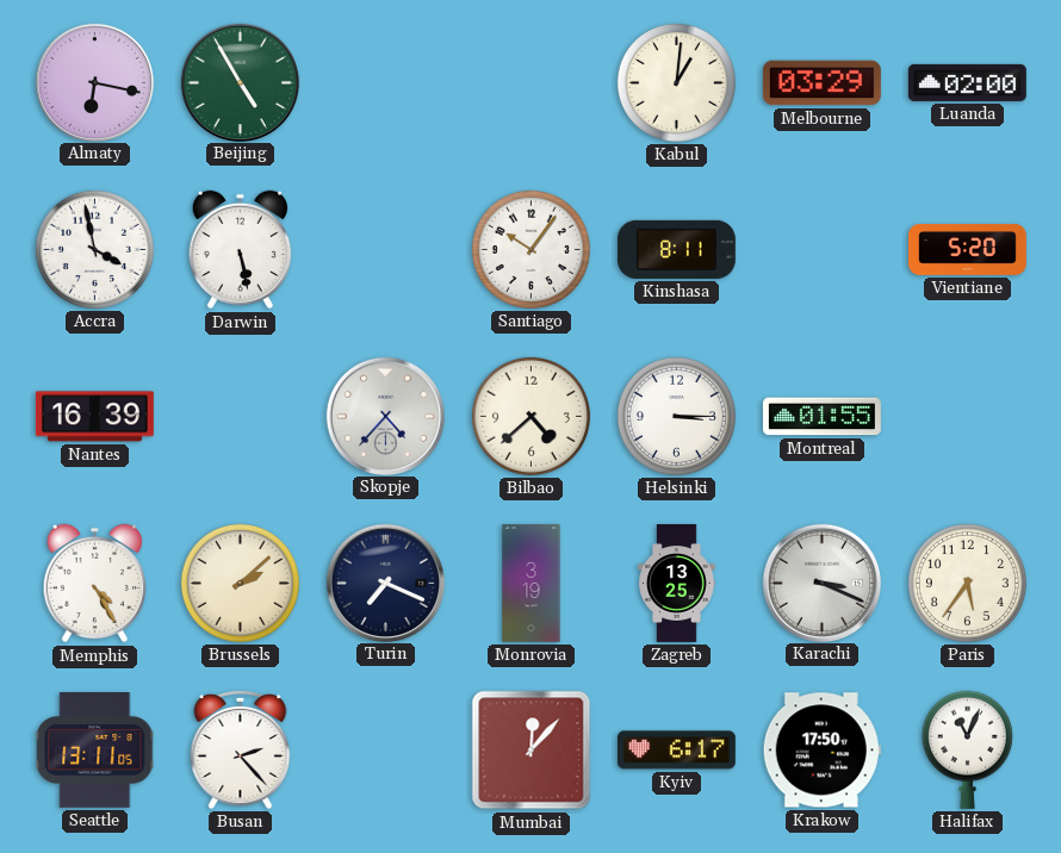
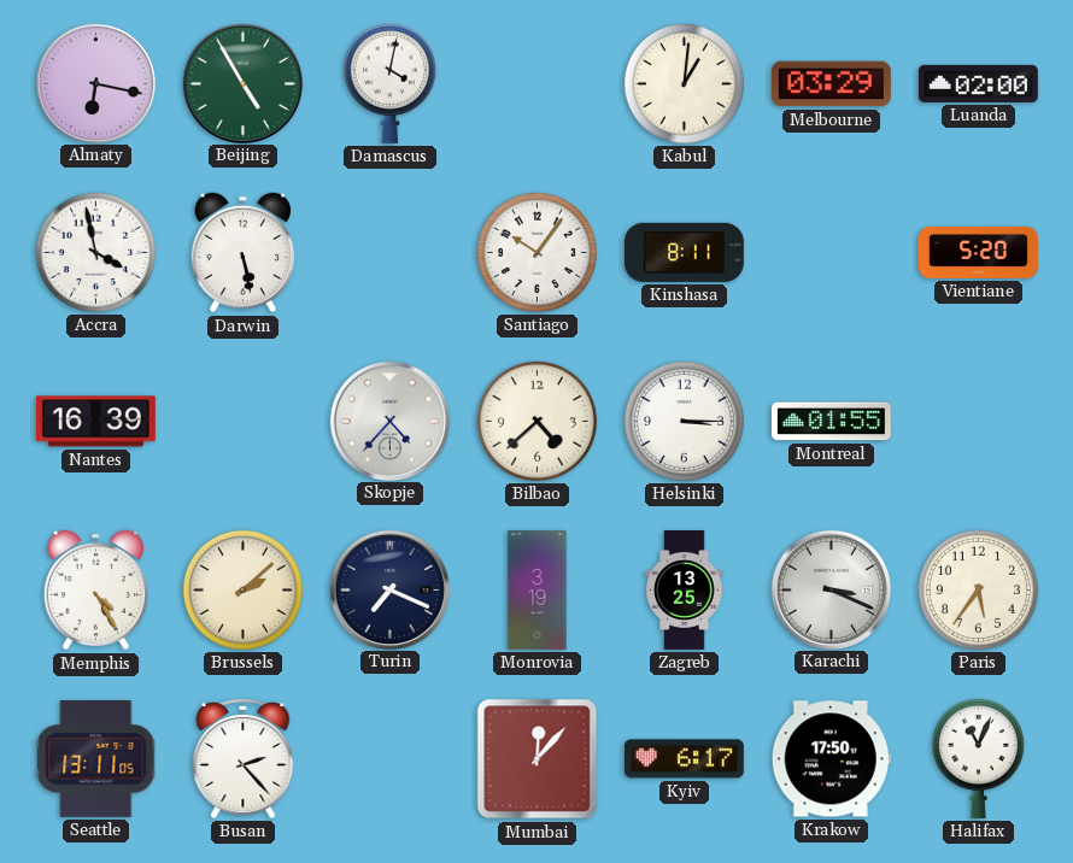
Damascus: none -> 4:02 (389, 83)
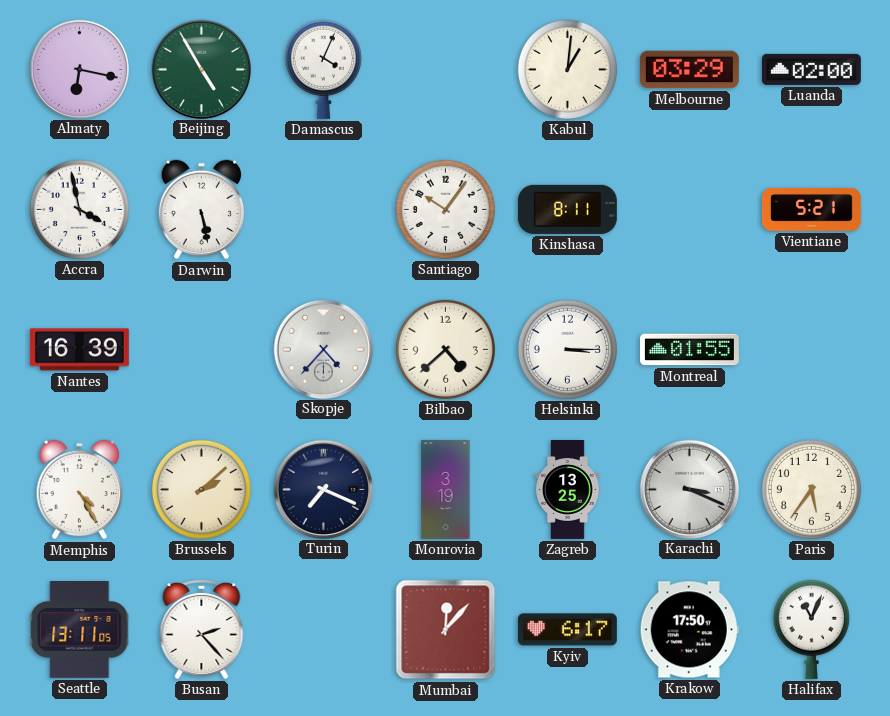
Damascus: 4:02 -> 4:04 (323, 69)
Vientiane: 5:20 -> 5:21 (812, 210)
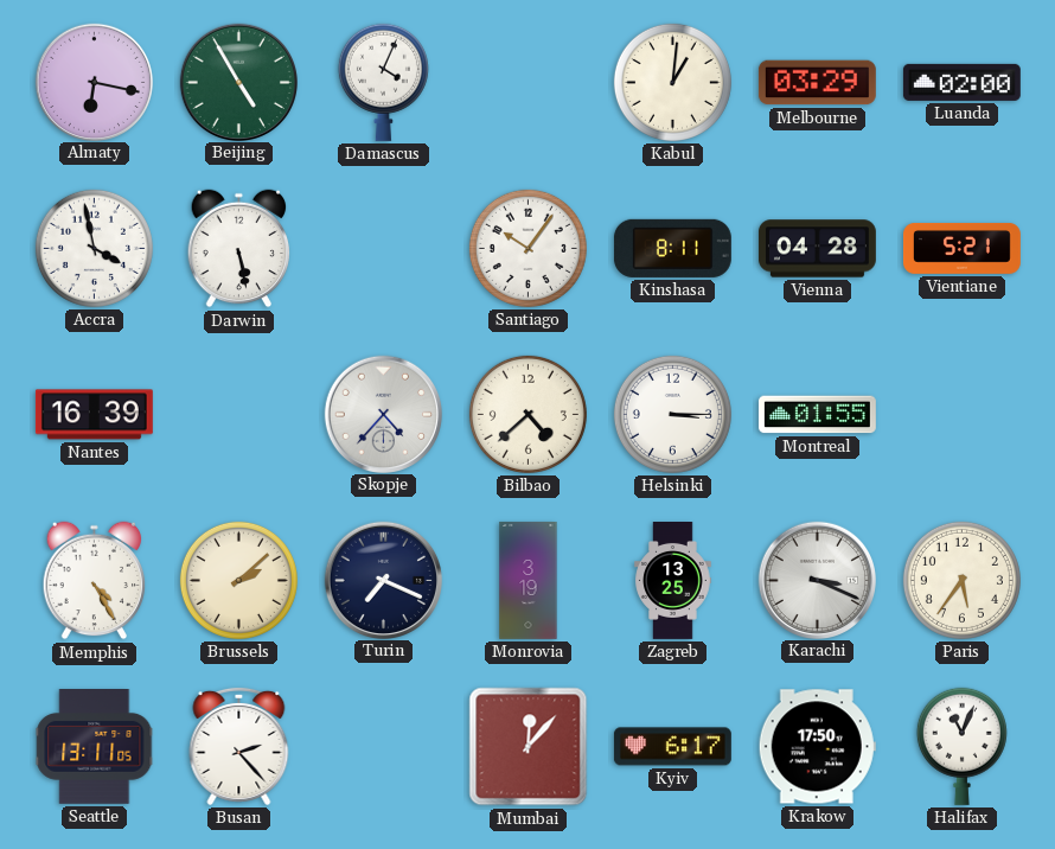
Vienna: none -> 04:28 (817, 249)
